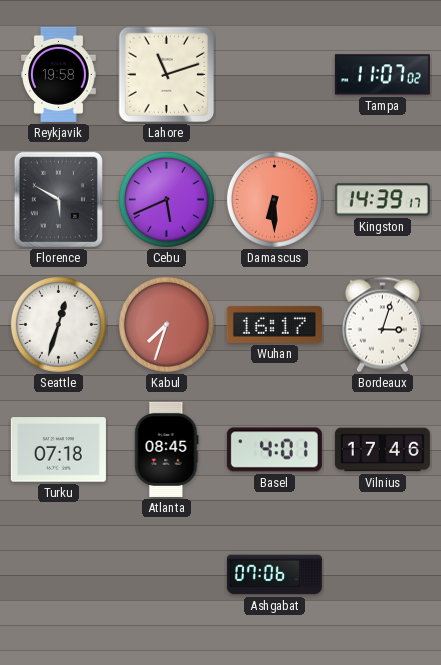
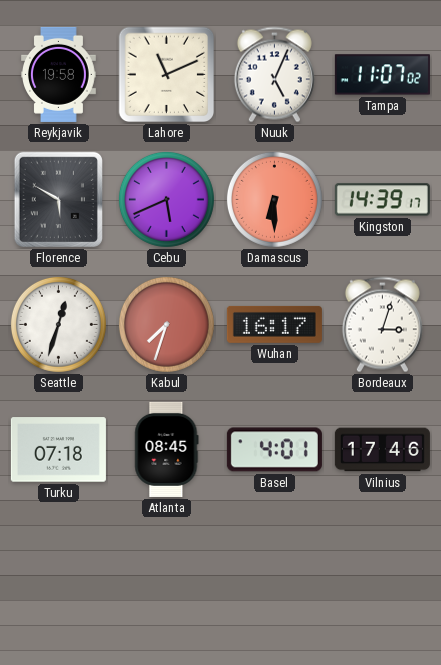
Lahore: 11:12 -> 11:11 (167, 75)
Nuuk: none -> 5:04 (274, 75)
Ashgabat: 07:06 -> none (274, 575)
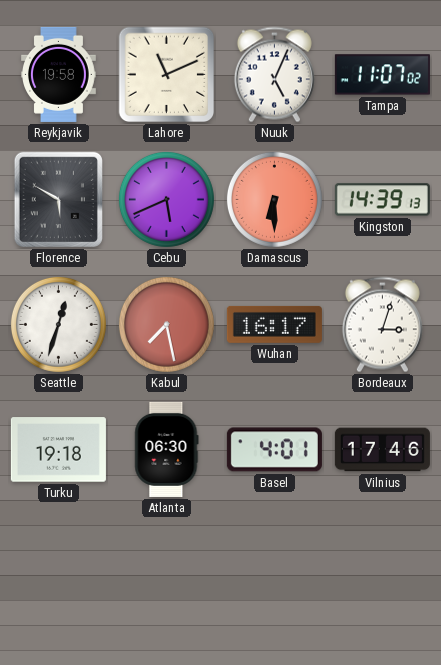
Kingston: 14:39:17 -> 14:39:13 (382, 200)
Kabul: 7:33 -> 7:28 (166, 324)
Turku: 07:18 -> 19:18 (58, 450)
Atlanta: 08:45 -> 06:30 (167, 449)
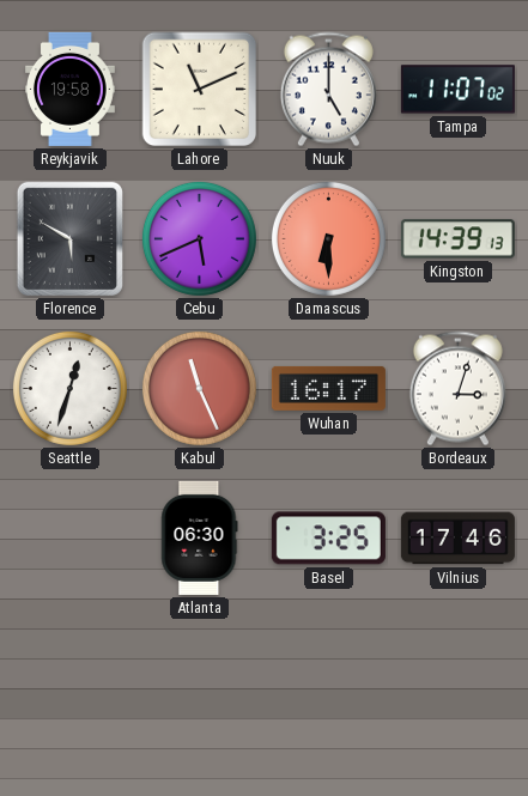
Nuuk: 5:04 -> 5:00 (328, 90)
Kabul: 7:28 -> 11:26 (199, 388)
Turku: 19:18 -> none (58, 450)
Basel: 4:01 -> 3:25 (328, 539)
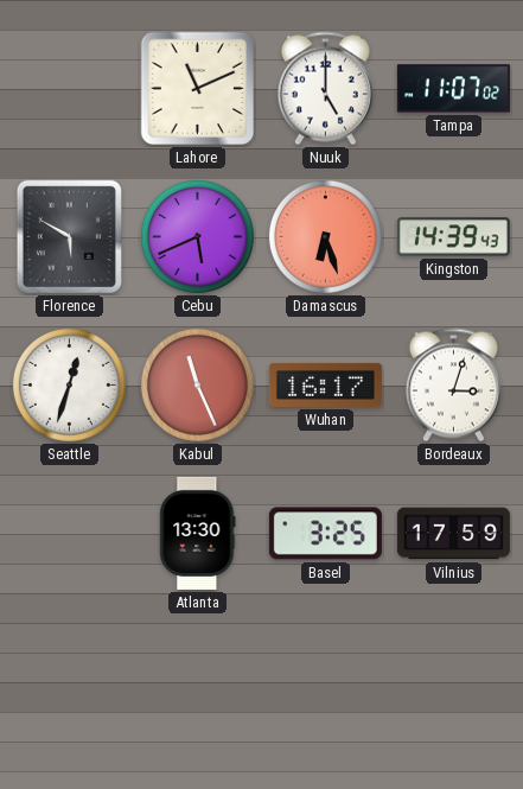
Reykjavik: 19:58 -> none (71, 89)
Damascus: 6:30 -> 6:27 (325, 236)
Kingston: 14:39:13 -> 14:39:43 (453, 237)
Atlanta: 06:30 -> 13:30 (198, 533)
Vilnius: 17:46 -> 17:59 (453, 534)
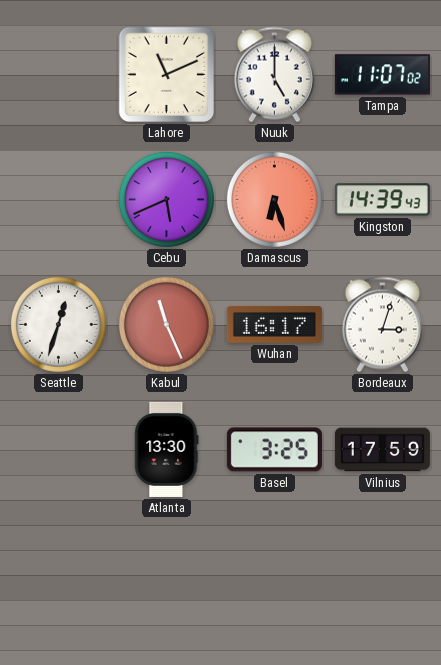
Florence: 5:50 -> none (69, 236)
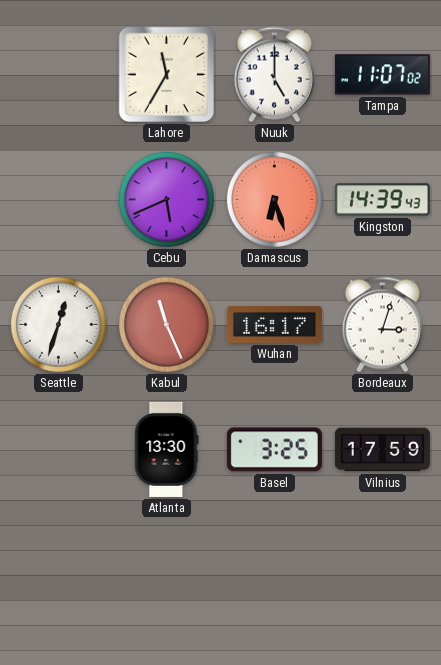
Lahore: 11:11 -> 11:35 (167, 75)
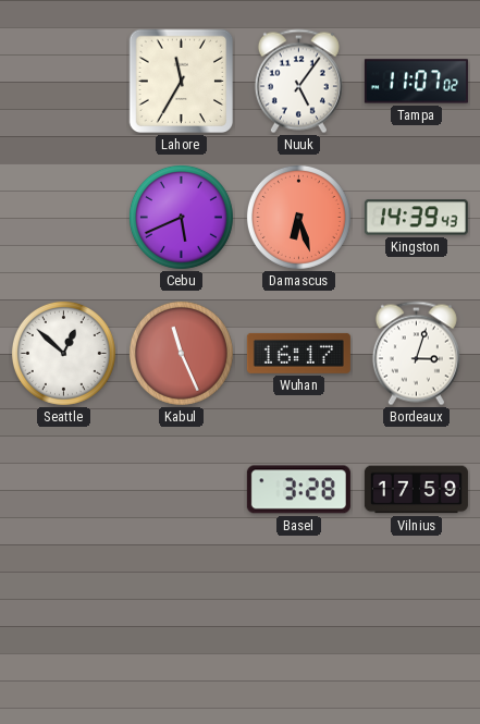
Nuuk: 5:00 -> 5:06 (298, 82)
Seattle: 12:33 -> 12:52 (63, 353)
Atlanta: 13:30 -> none (167, 449)
Basel: 3:25 -> 3:28 (298, 490)
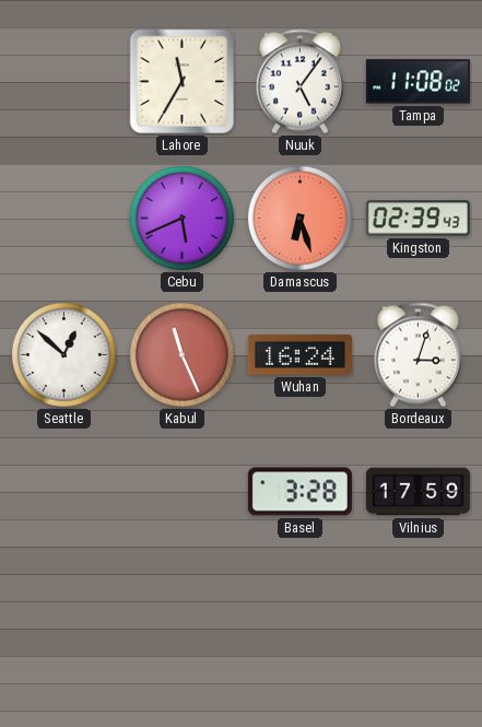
Tampa: 11:07 -> 11:08 (418, 82)
Kingston: 14:39 -> 02:39 (418, 219)
Wuhan: 16:17 -> 16:24 (299, 354)
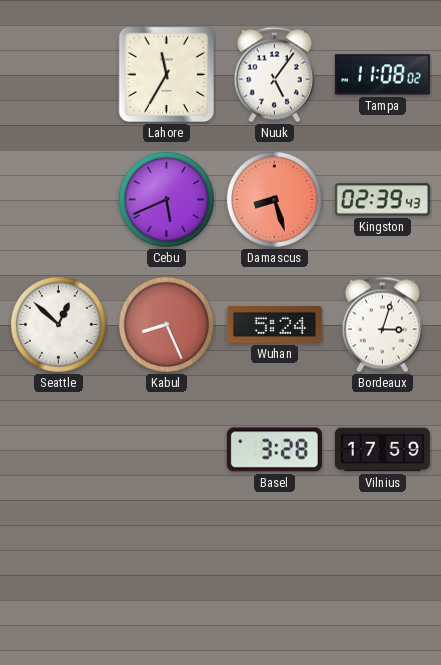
Damascus: 6:27 -> 8:27 (274, 199)
Kabul: 11:26 -> 8:26 (166, 324)
Wuhan: 16:24 -> 5:24 (274, 324)
